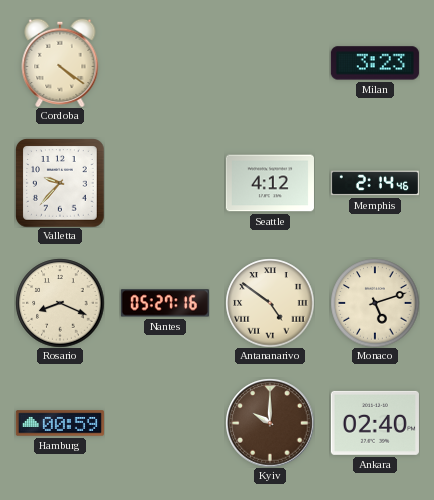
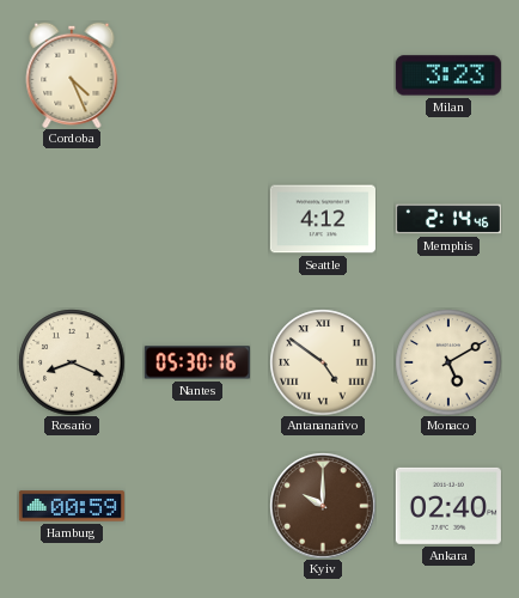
Cordoba: 4:21 -> 4:26 (72, 75)
Valletta: 9:37 -> none (60, 183)
Nantes: 05:27 -> 05:30 (197, 362)
Monaco: 5:12 -> 5:10 (448, 362)
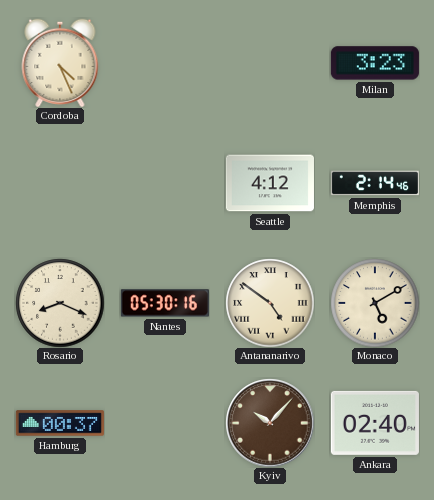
Hamburg: 00:59 -> 00:37 (60, 423)
Kyiv: 10:00 -> 10:07 (270, 423)
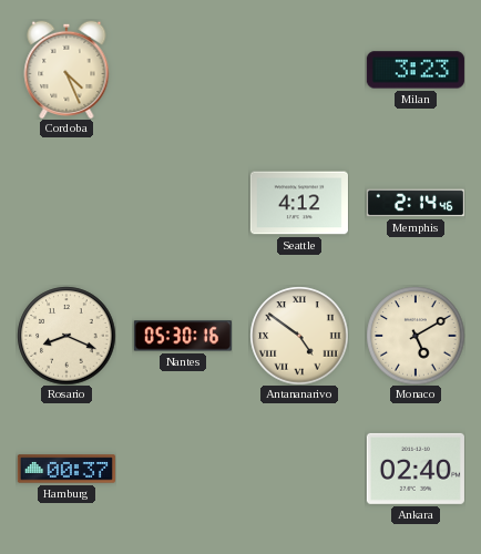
Kyiv: 10:07 -> none (270, 423)
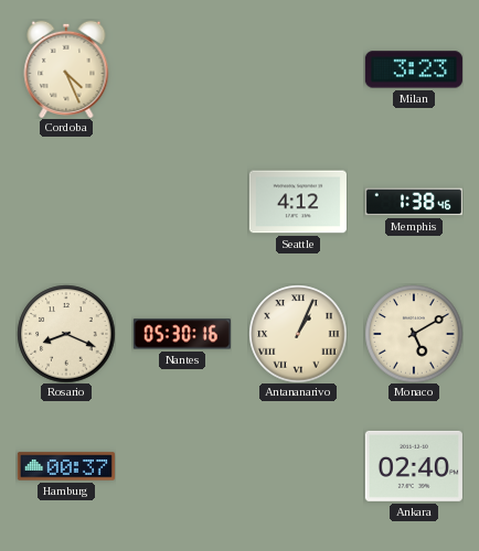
Memphis: 2:14 -> 1:38 (414, 202)
Antananarivo: 4:51 -> 1:04 (298, 334)
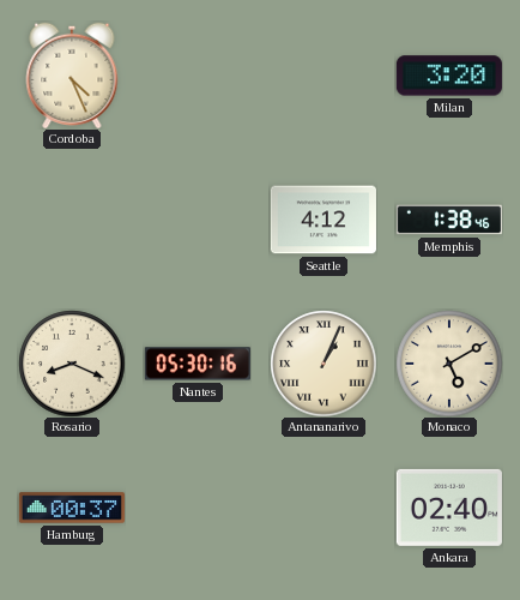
Milan: 3:23 -> 3:20 (449, 76)
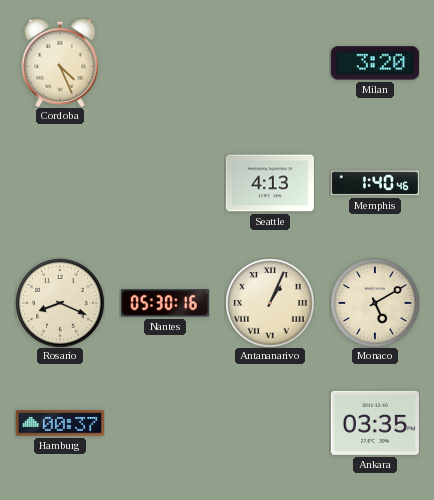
Seattle: 4:12 -> 4:13 (270, 183)
Memphis: 1:38 -> 1:40 (375, 183)
Ankara: 02:40 -> 03:35 (375, 423)
